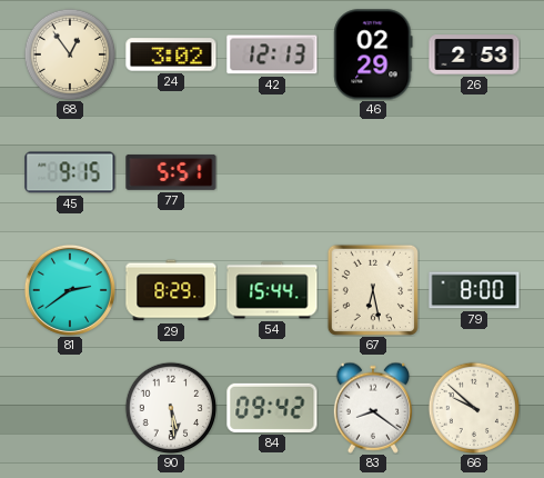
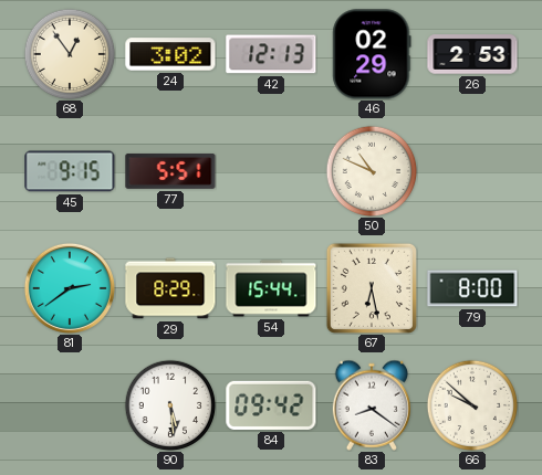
50: none -> 10:49 (372, 171)
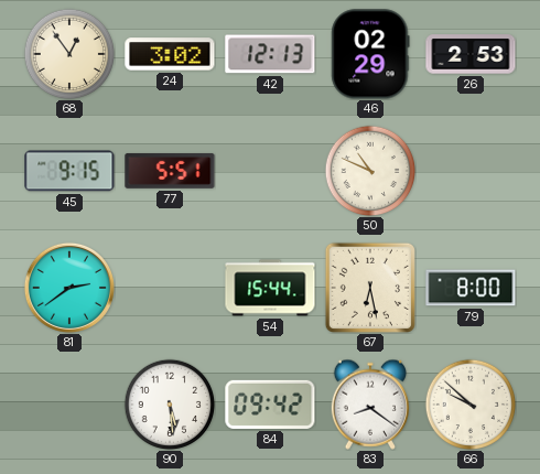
29: 8:29 -> none (170, 288)
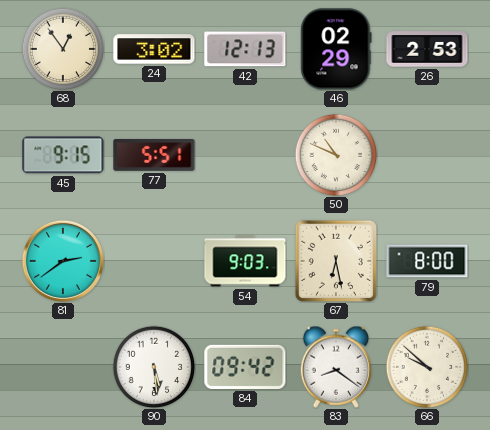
54: 15:44 -> 9:03 (245, 261)
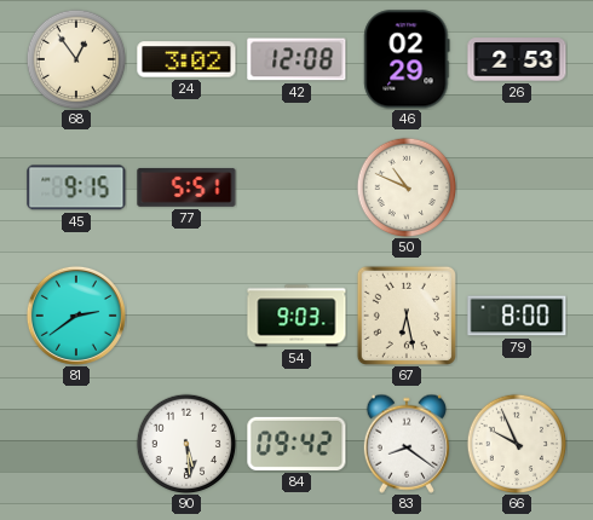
42: 12:13 -> 12:08 (296, 59)
66: 9:52 -> 9:56 (517, 444)
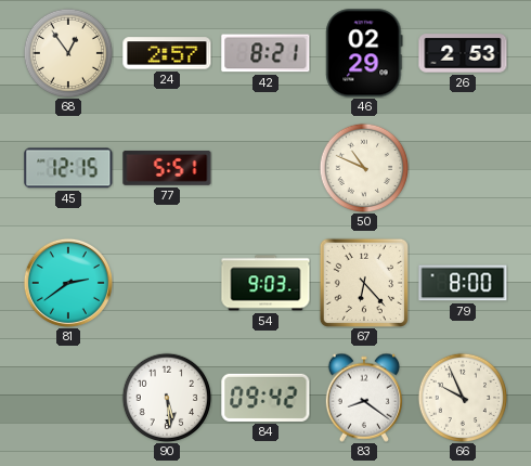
24: 3:02 -> 2:57 (167, 53)
42: 12:08 -> 8:21 (265, 53)
45: 9:15 -> 12:15 (68, 168)
67: 6:28 -> 6:23 (364, 283)
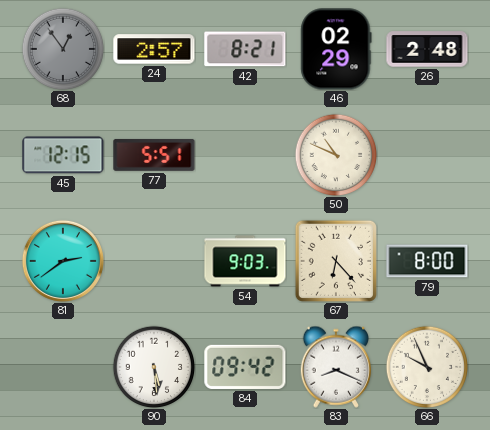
68 dial: cream -> grey (63, 49)
26: 2:53 -> 2:48 (427, 49)
83: 8:21 -> 8:19 (335, 367)
